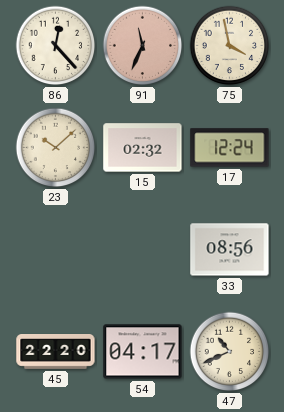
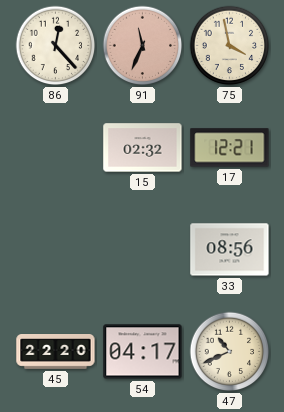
23: 10:08 -> none (56, 148)
17: 12:24 -> 12:21 (230, 148)
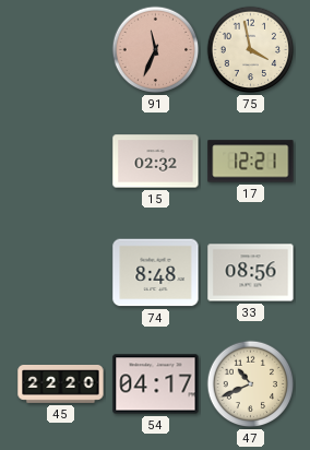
86: 12:23 -> none (56, 46)
74: none -> 8:48 (156, 273)
